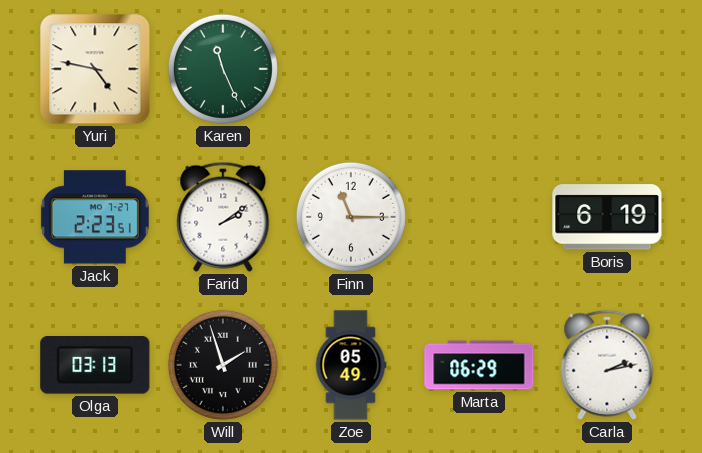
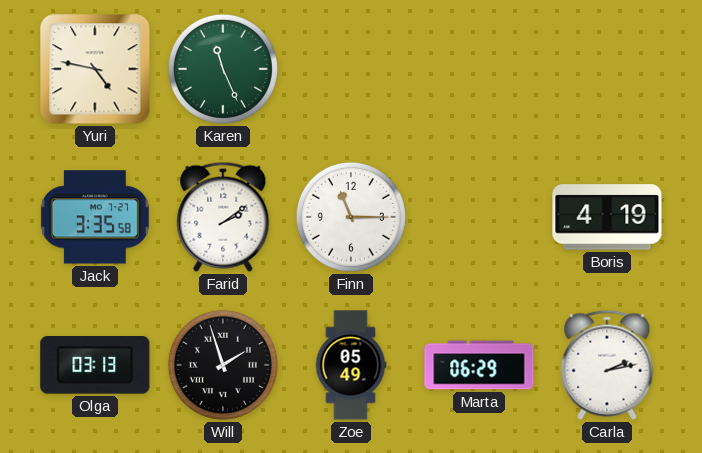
Jack: 2:23 -> 3:35 (95, 217)
Boris: 6:19 -> 4:19 (607, 217)
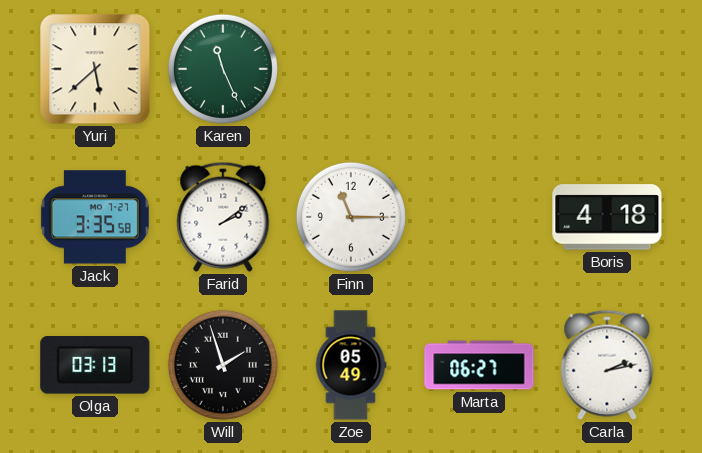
Yuri: 4:47 -> 5:38 (95, 69)
Boris: 4:19 -> 4:18 (607, 217)
Marta: 06:29 -> 06:27 (479, 365)
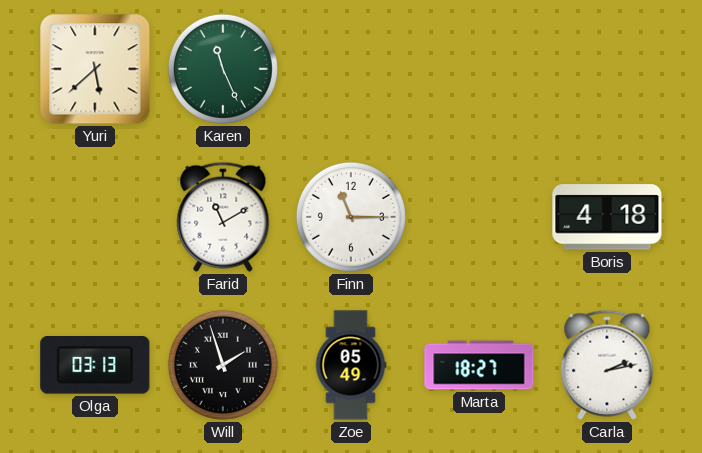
Jack: 3:35 -> none (95, 217)
Farid: 2:09 -> 11:10 (223, 217)
Marta: 06:27 -> 18:27 (479, 365)
